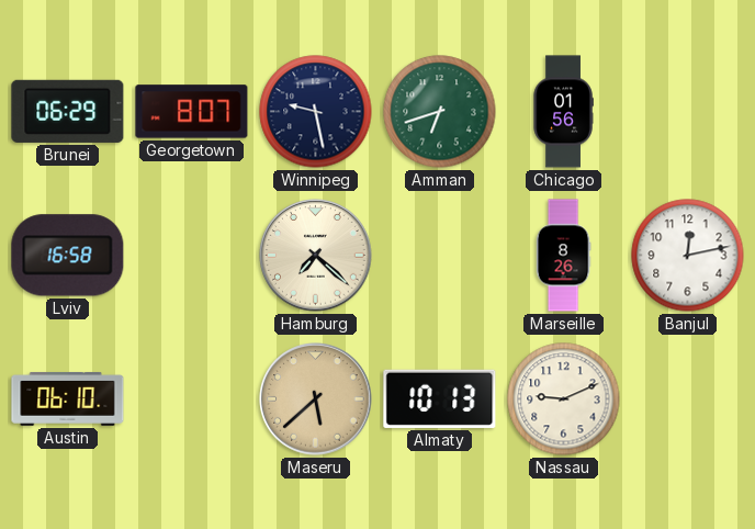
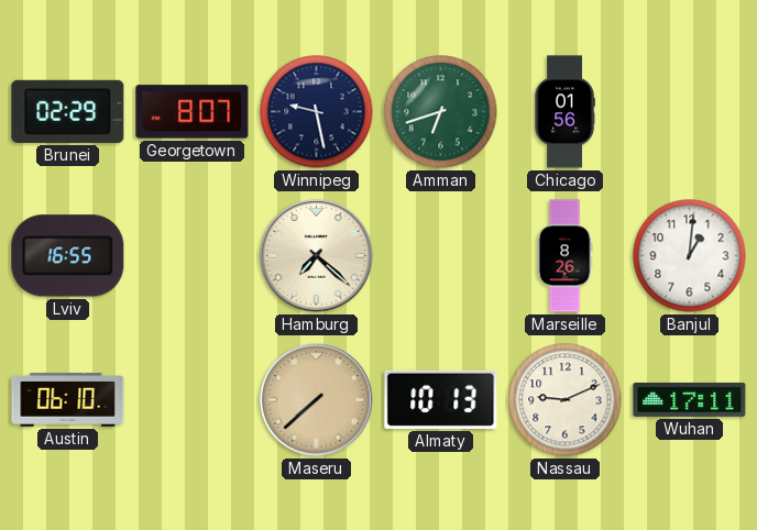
Brunei: 06:29 -> 02:29 (68, 111)
Lviv: 16:58 -> 16:55 (68, 256)
Banjul: 12:13 -> 1:01 (690, 256)
Maseru: 5:38 -> 7:38 (317, 400)
Wuhan: none -> 17:11 (690, 399)
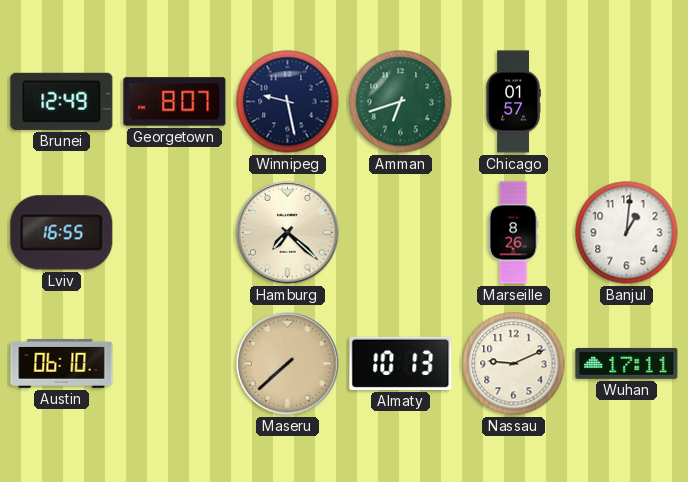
Brunei: 02:29 -> 12:49 (62, 101)
Chicago: 01:56 -> 01:57 (513, 102)
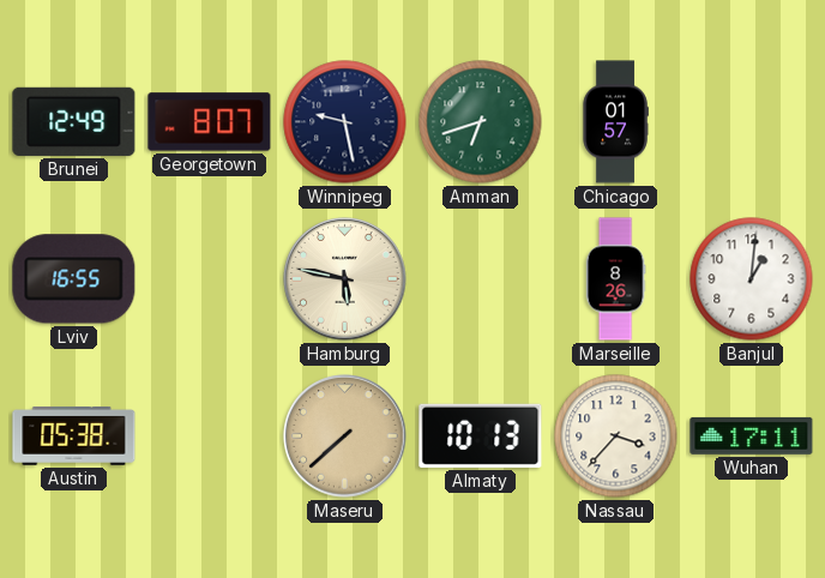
Hamburg: 7:22 -> 5:47 (345, 279)
Austin: 06:10 -> 05:38 (74, 435)
Nassau: 9:11 -> 3:37 (616, 436)
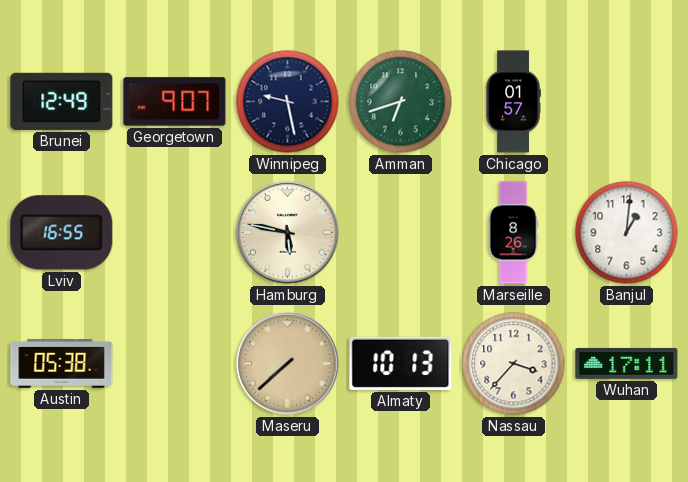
Georgetown: 8:07 -> 9:07 (175, 102)
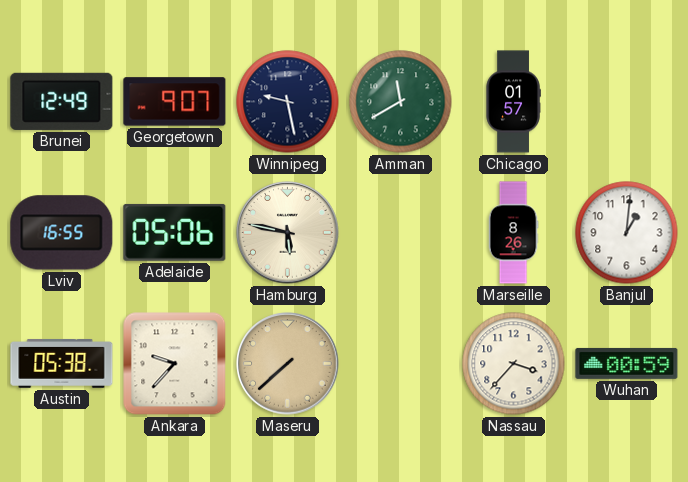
Amman: 6:42 -> 11:40 (401, 102)
Adelaide: none -> 05:06 (175, 232)
Ankara: none -> 9:37 (175, 364)
Almaty: 10:13 -> none (401, 363)
Wuhan: 17:11 -> 00:59 (627, 363)
